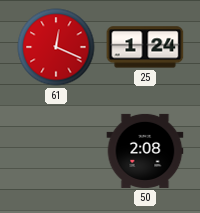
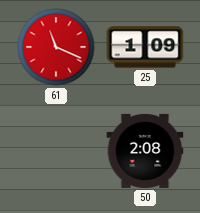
61: 12:19 -> 11:19 (56, 47)
25: 1:24 -> 1:09 (145, 47)
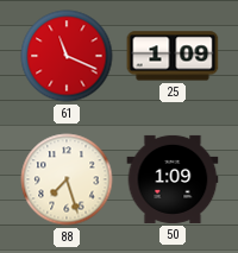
88: none -> 7:27 (67, 179)
50: 2:08 -> 1:09 (173, 179)
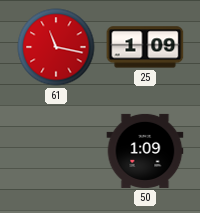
61: 11:19 -> 11:17 (56, 47)
88: 7:27 -> none (67, 179)
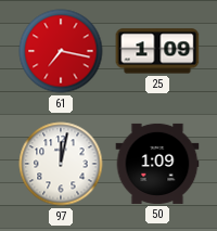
61: 11:17 -> 7:17 (61, 51)
97: none -> 12:02 (61, 164)
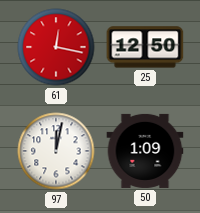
61: 7:17 -> 12:17 (56, 47)
25: 1:09 -> 12:50 (145, 47)
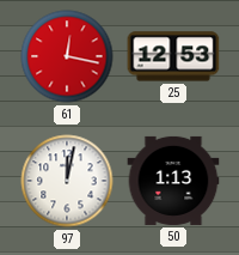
25: 12:50 -> 12:53 (173, 56)
50: 1:09 -> 1:13 (173, 181)
